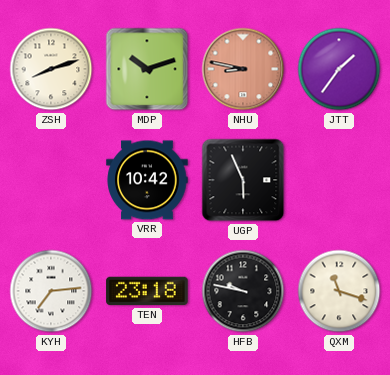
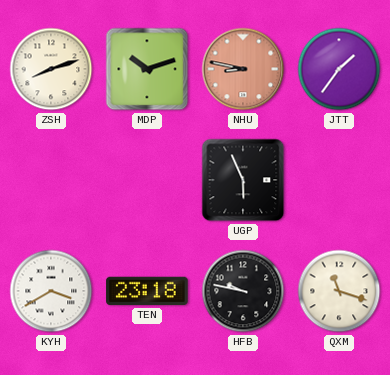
VRR: 10:42 -> none (147, 180)
KYH: 7:14 -> 3:40 (51, 291)
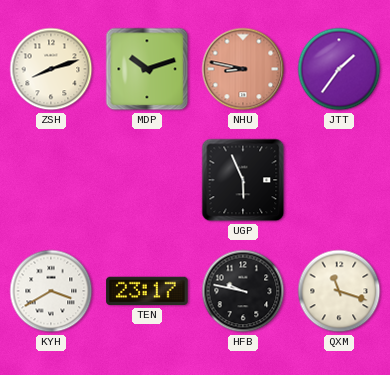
TEN: 23:18 -> 23:17 (147, 291)
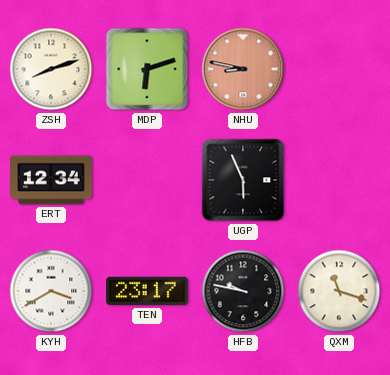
MDP: 10:12 -> 6:12 (147, 69)
JTT: 1:36 -> none (339, 69)
ERT: none -> 12:34 (51, 180)
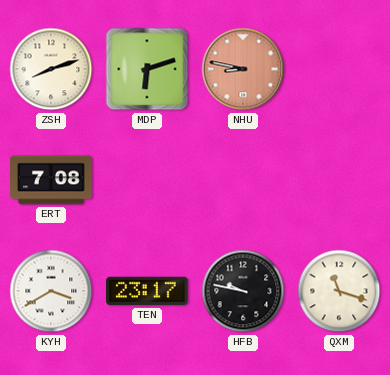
ERT: 12:34 -> 7:08 (51, 180)
UGP: 5:56 -> none (243, 180)
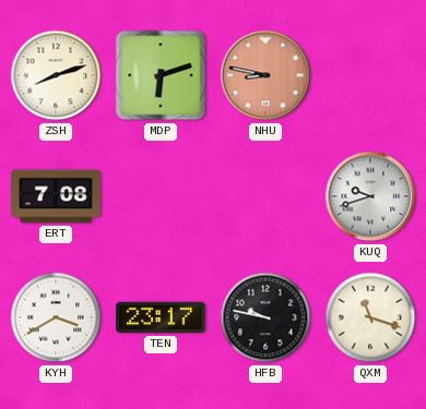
KUQ: none -> 9:42 (370, 196)
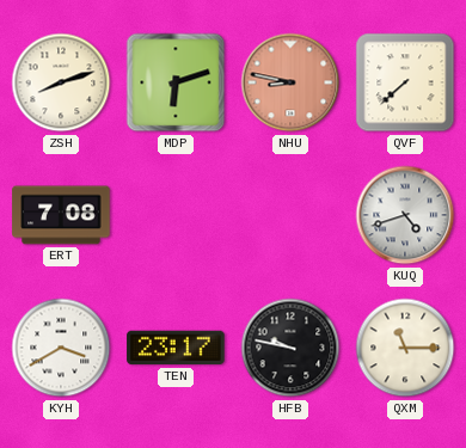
QVF: none -> 7:38 (405, 82)
KUQ: 9:42 -> 4:42 (405, 215)
QXM: 11:18 -> 11:15 (405, 348)
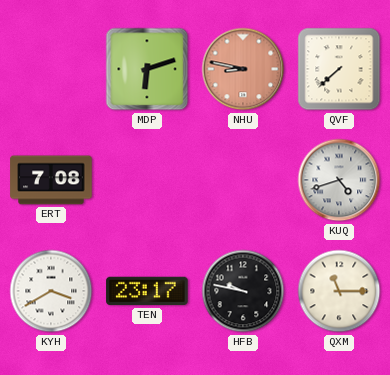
ZSH: 8:12 -> none (61, 82)
